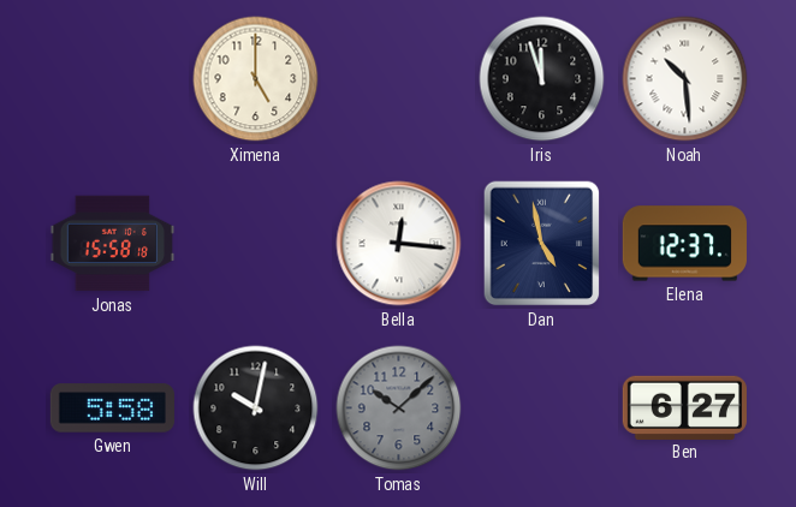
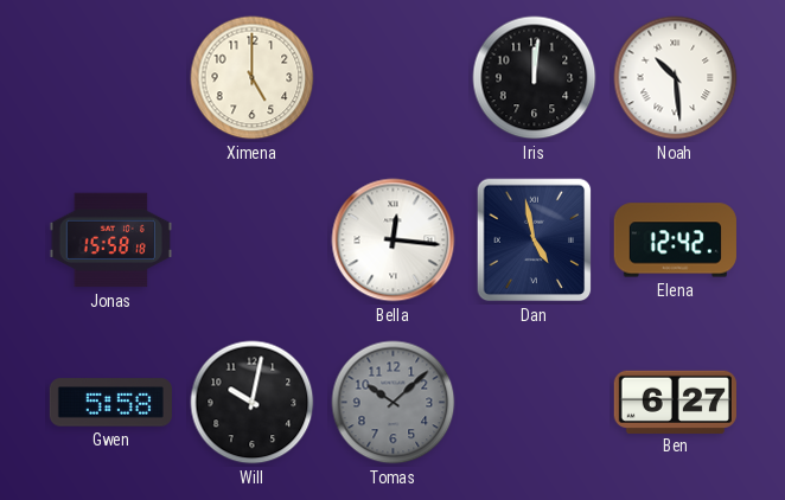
Iris: 11:57 -> 12:01 (535, 78)
Elena: 12:37 -> 12:42 (675, 241)
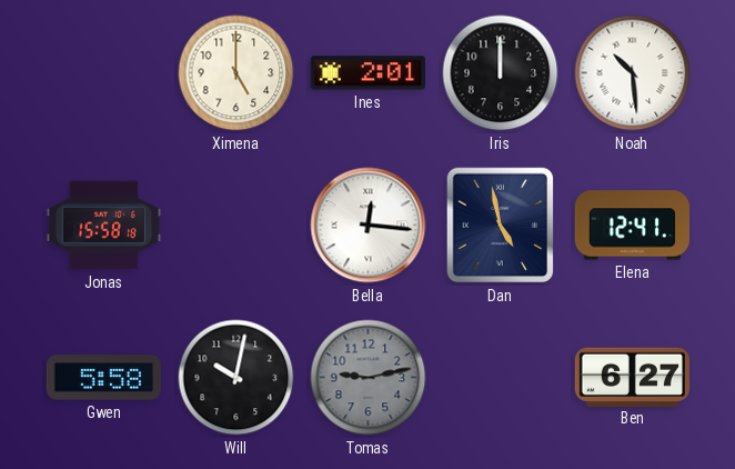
Ines: none -> 2:01 (367, 73)
Iris: 12:01 -> 12:00 (501, 73)
Elena: 12:42 -> 12:41 (632, 226)
Tomas: 10:08 -> 9:13 (369, 378)
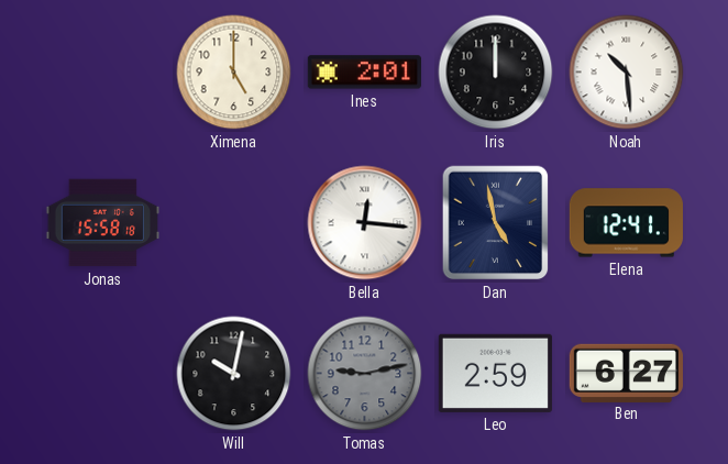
Gwen: 5:58 -> none (103, 378)
Leo: none -> 2:59 (495, 373)
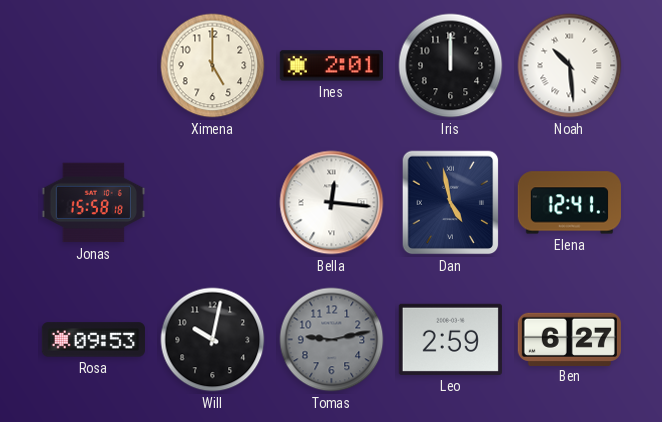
Rosa: none -> 09:53 (93, 340)
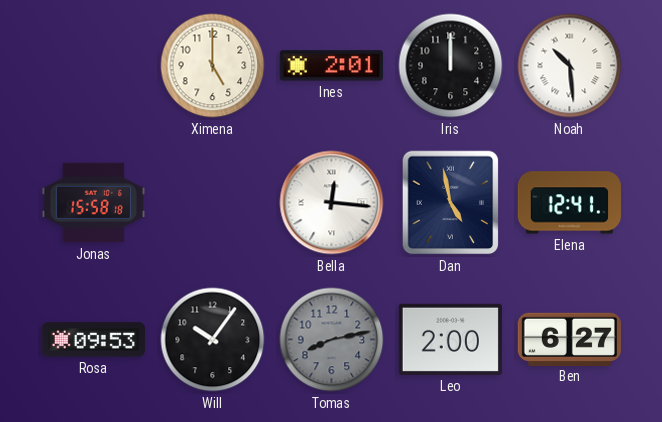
Will: 10:02 -> 10:06 (213, 340)
Tomas: 9:13 -> 8:13 (332, 340)
Leo: 2:59 -> 2:00 (450, 339)
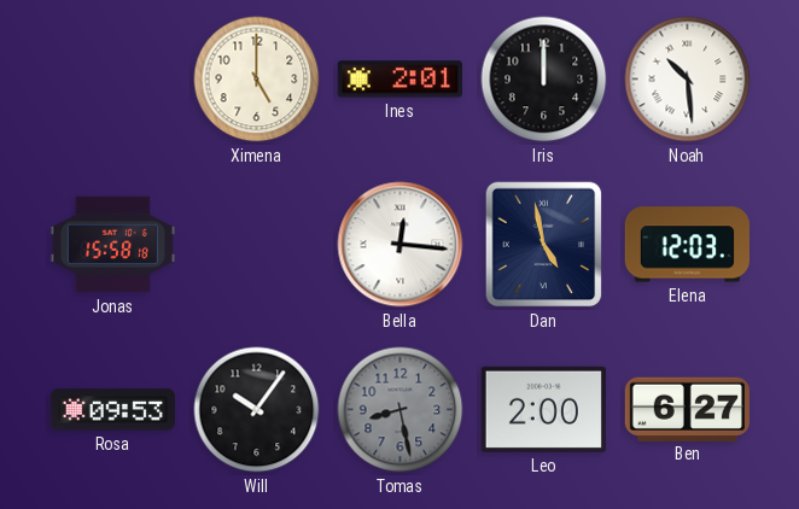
Elena: 12:41 -> 12:03 (687, 245)
Tomas: 8:13 -> 8:28 (401, 410)
